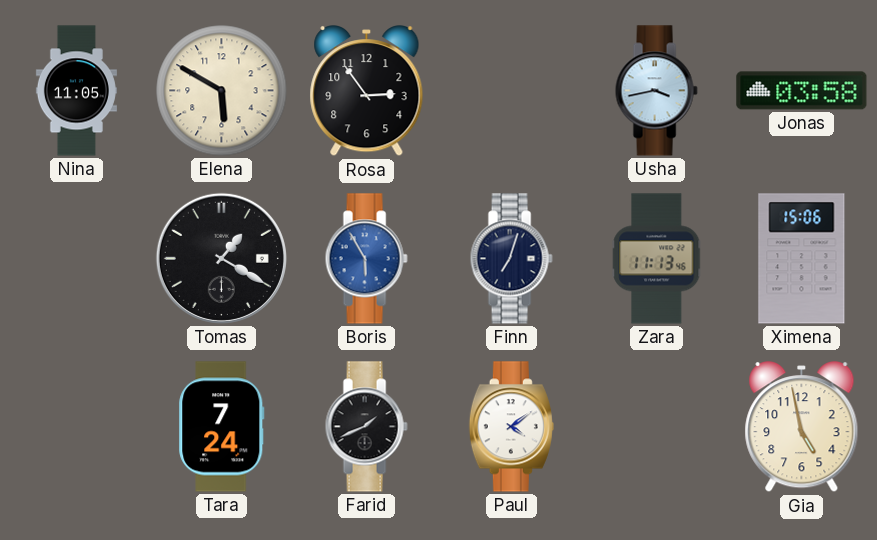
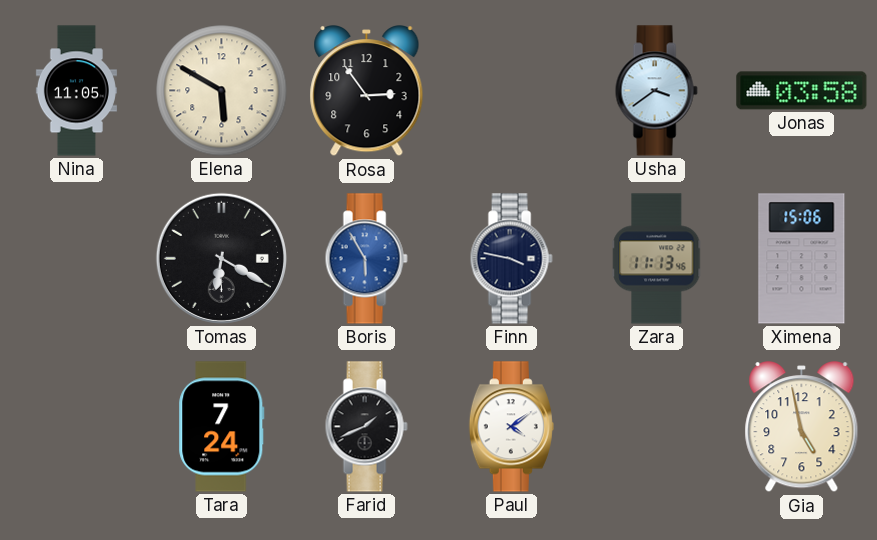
Usha: 3:43 -> 3:39 (656, 91)
Tomas: 1:20 -> 6:20 (221, 258)
Finn: 7:03 -> 3:47 (511, 259)
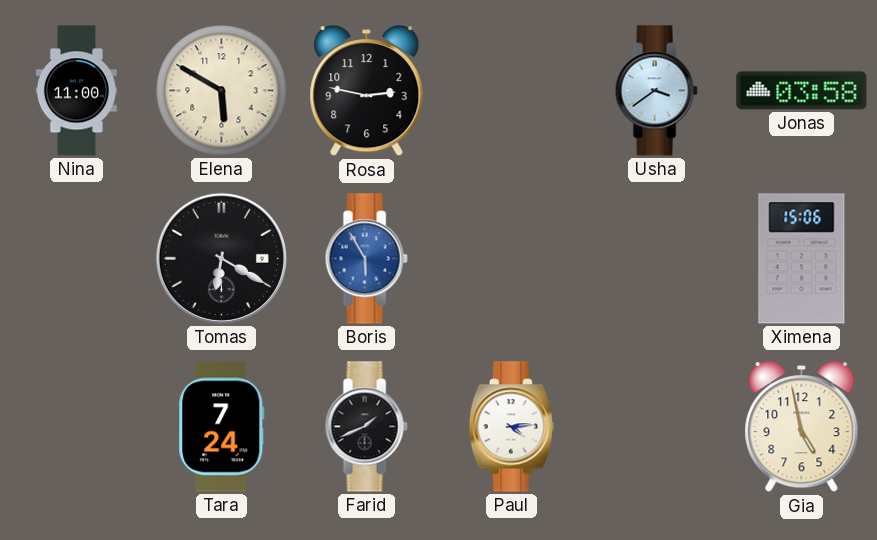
Nina: 11:05 -> 11:00 (76, 91)
Rosa: 2:54 -> 2:47 (367, 92)
Finn: 3:47 -> none (511, 259)
Zara: 11:13 -> none (657, 259)
Paul: 4:09 -> 4:14 (511, 427)
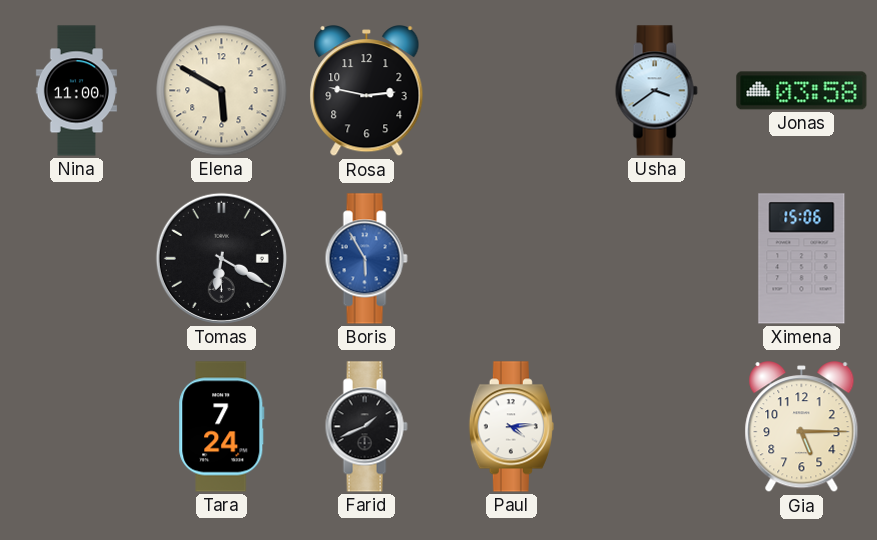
Gia: 4:58 -> 5:15 (802, 428)
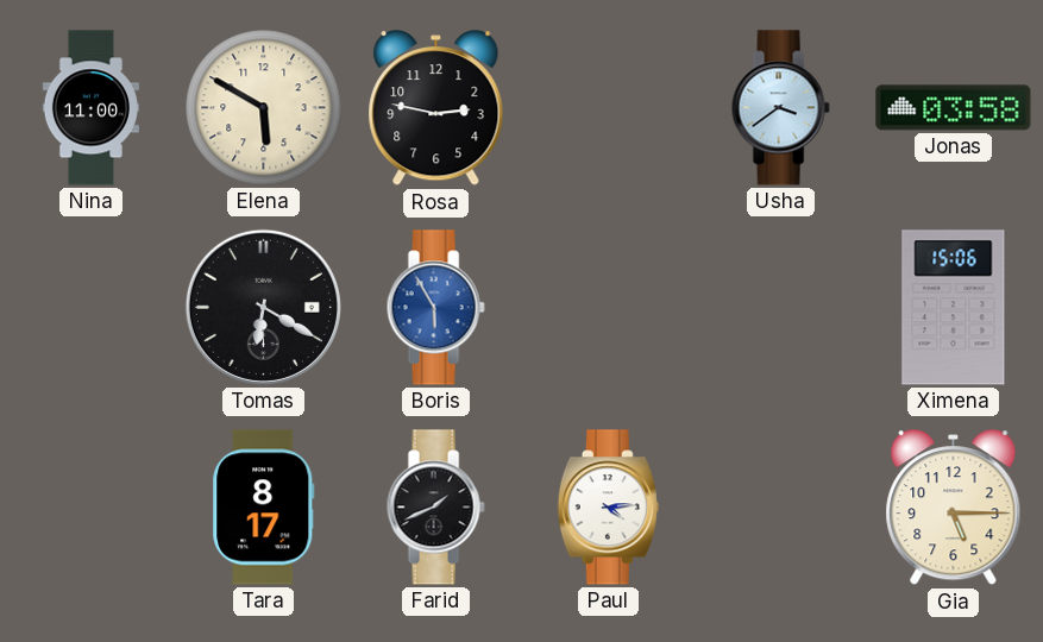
Tara: 7:24 -> 8:17 (264, 508)
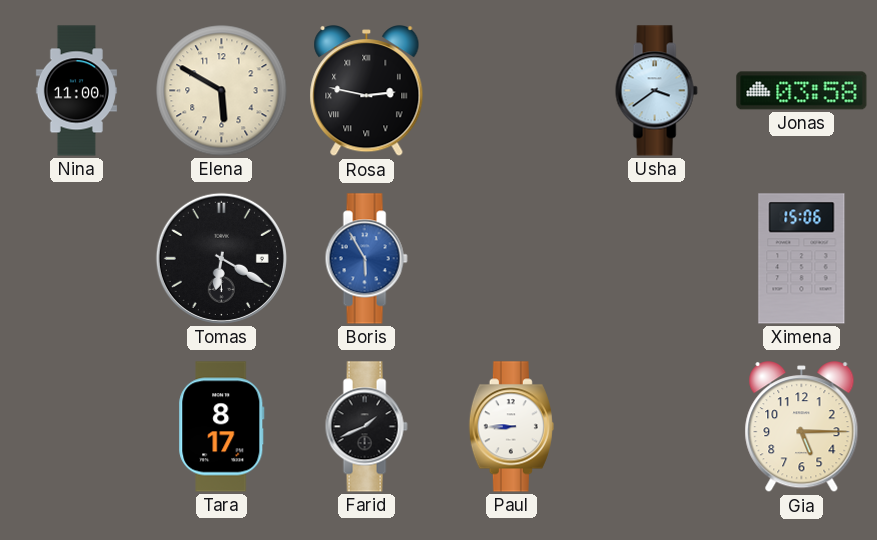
Rosa numerals: Arabic -> Roman (367, 92)
Paul: 4:14 -> 8:45 (511, 427)
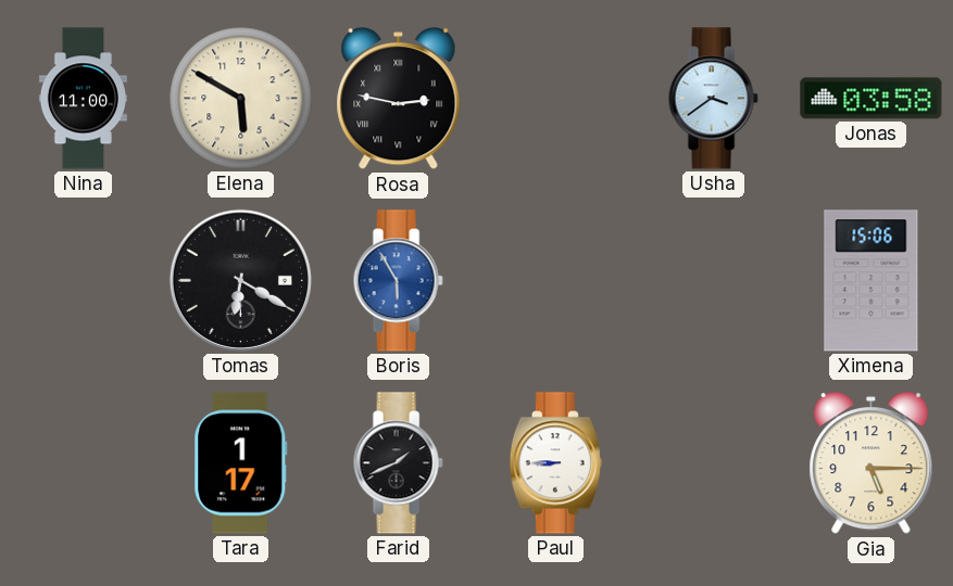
Tara: 8:17 -> 1:17 (241, 463)
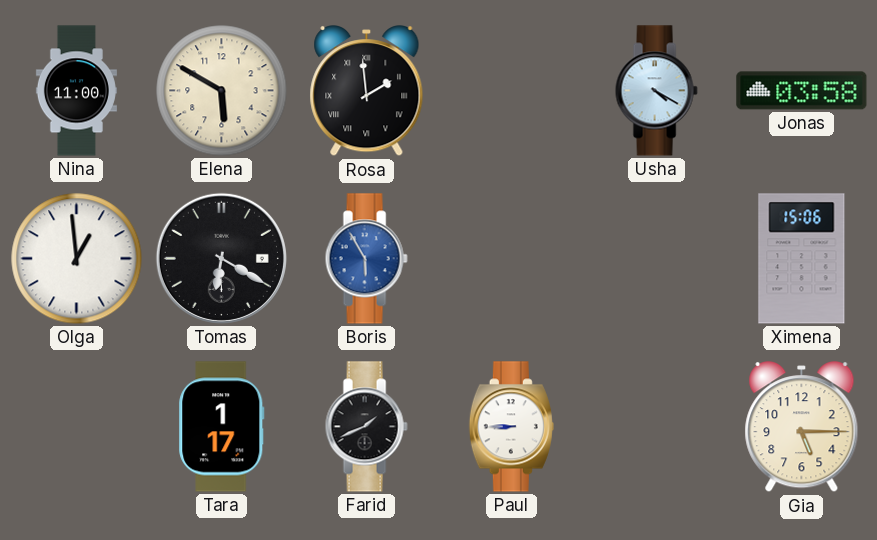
Rosa: 2:47 -> 1:59 (367, 92)
Usha: 3:39 -> 4:20 (656, 91)
Olga: none -> 12:59 (77, 259)
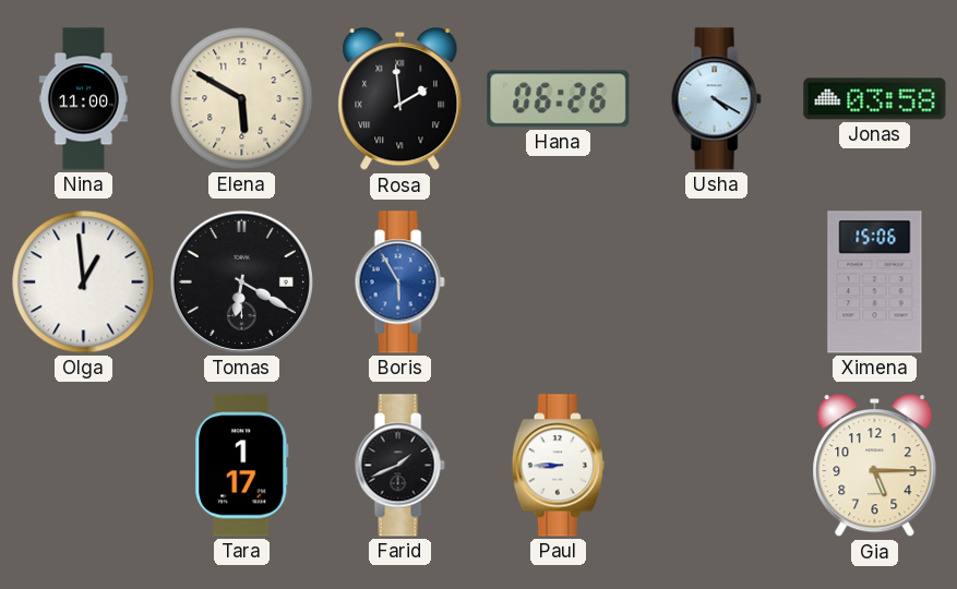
Hana: none -> 06:26 (559, 99)
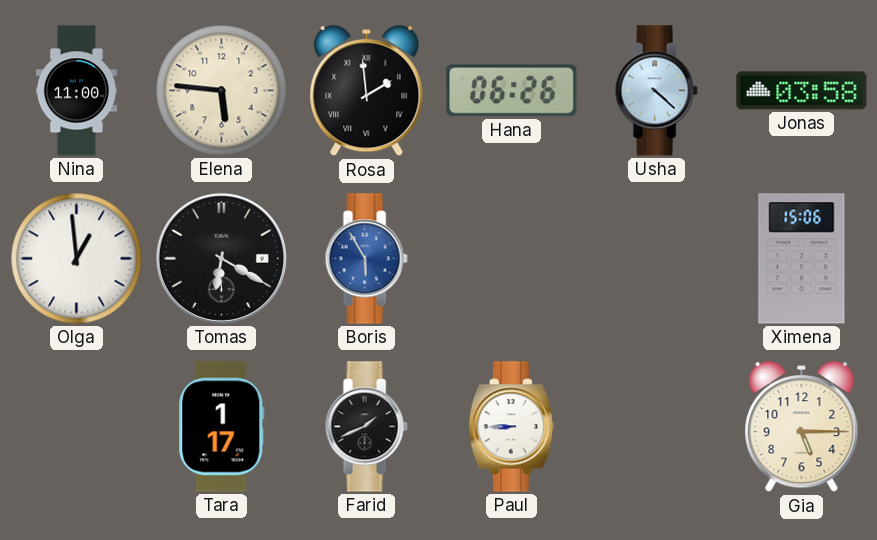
Elena: 5:50 -> 5:46 (222, 91)
Usha: 4:20 -> 4:22 (656, 91)
